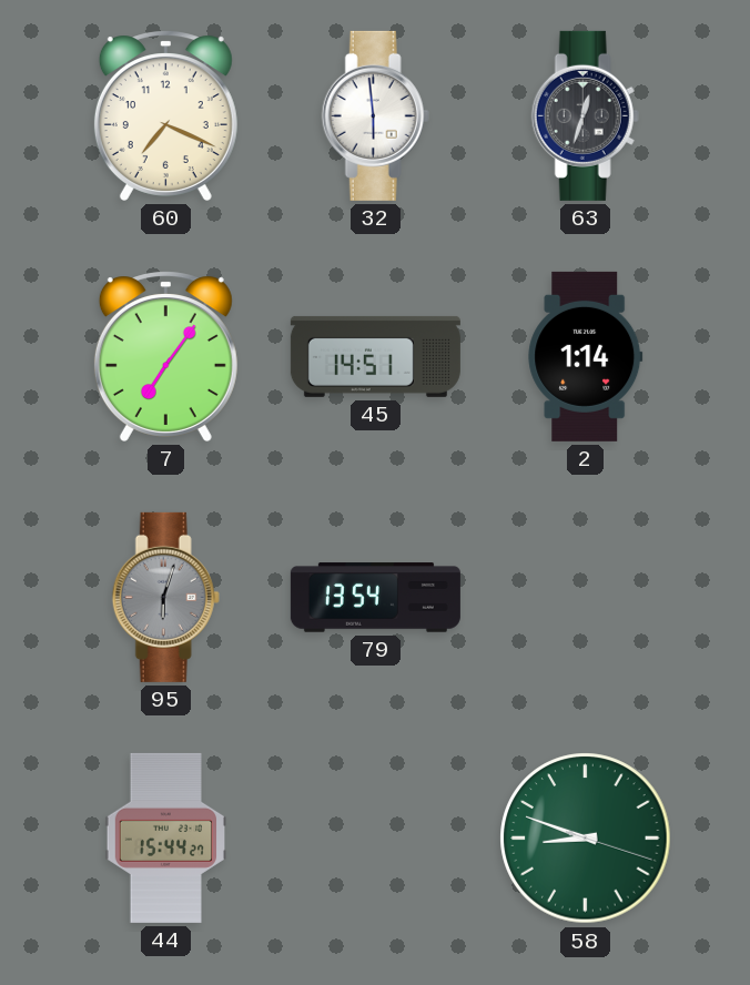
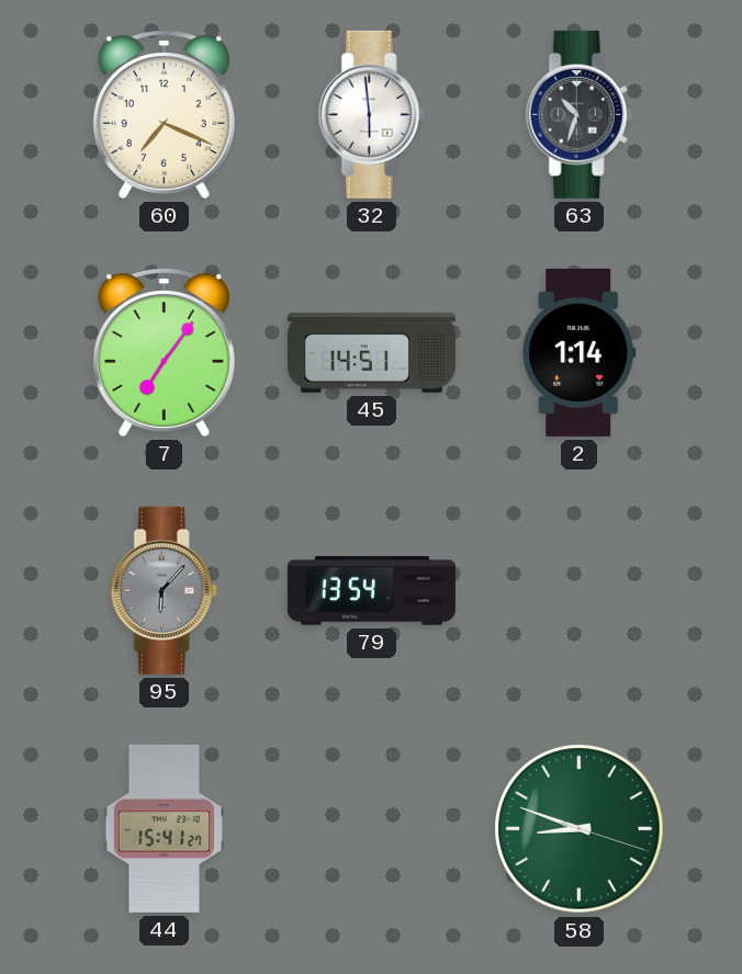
63: 12:33 -> 10:33 (578, 114)
95: 6:03 -> 6:07 (164, 590)
44: 15:44 -> 15:41 (165, 828)
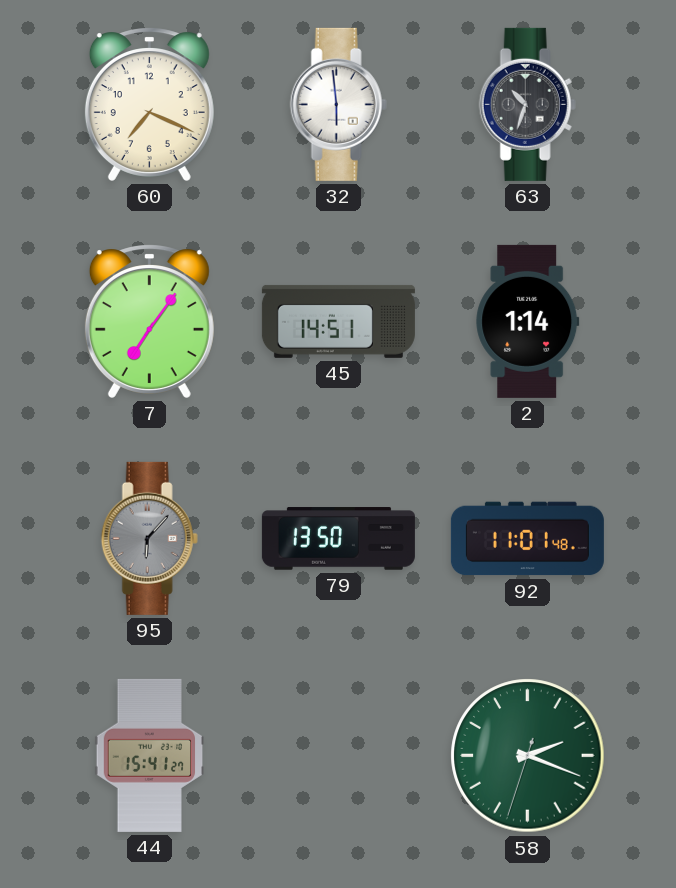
79: 13:54 -> 13:50 (338, 539)
92: none -> 11:01 (527, 539)
58: 8:48 -> 2:18 (528, 756)
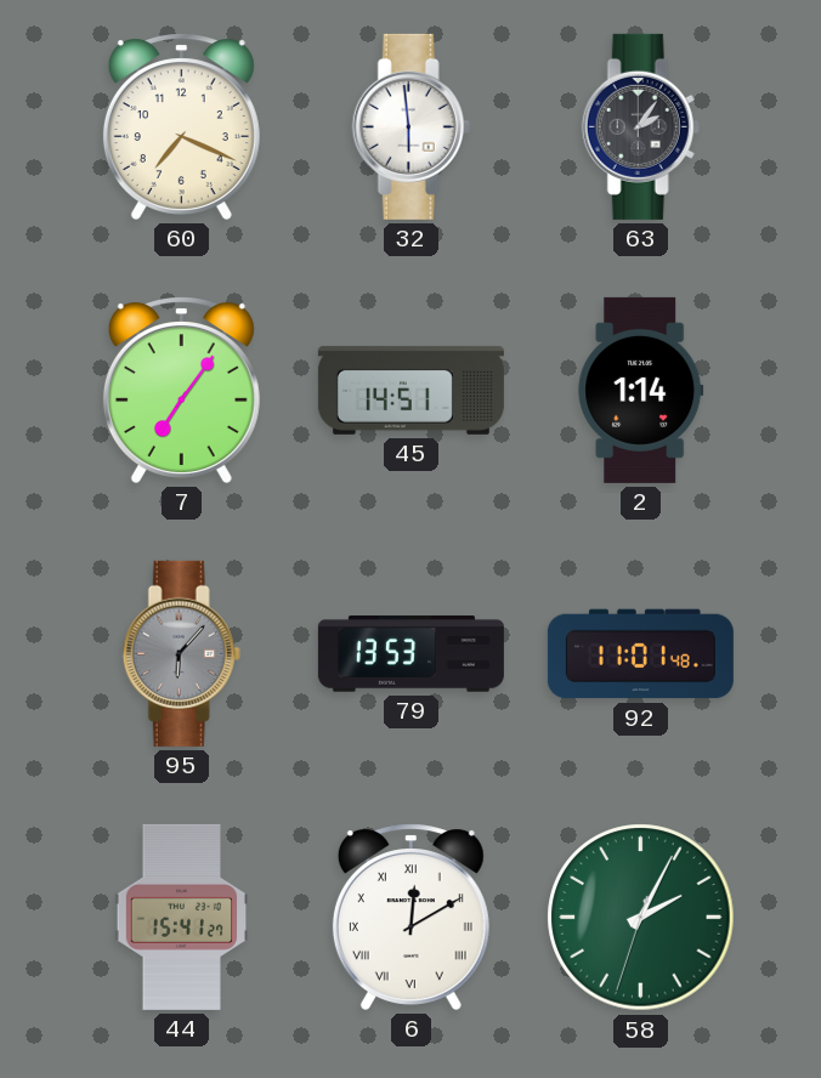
63: 10:33 -> 2:06 (640, 126)
79: 13:50 -> 13:53 (410, 654)
6: none -> 12:10 (410, 917)
58: 2:18 -> 2:04 (641, 918)
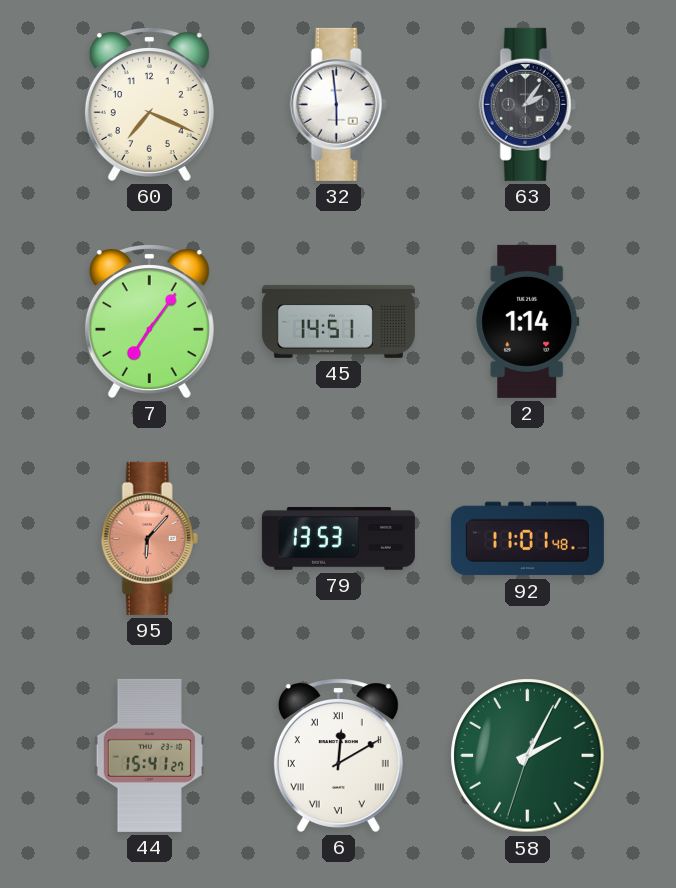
95 dial: grey -> salmon (149, 538)
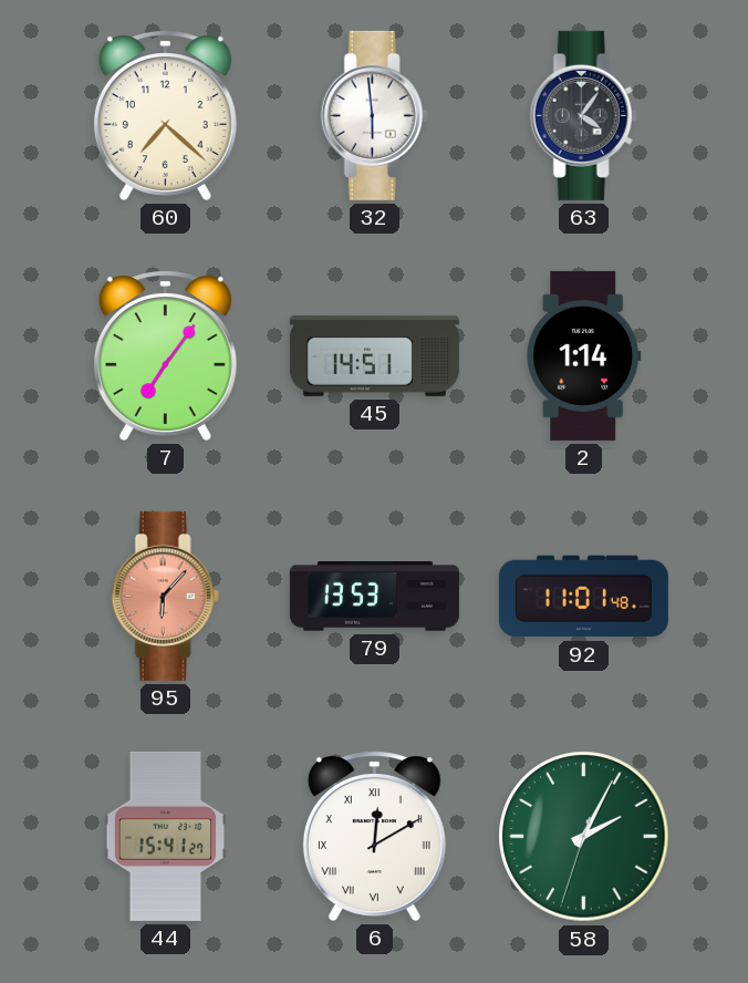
60: 7:19 -> 7:22 (165, 115)
63: 2:06 -> 4:06 (583, 115)
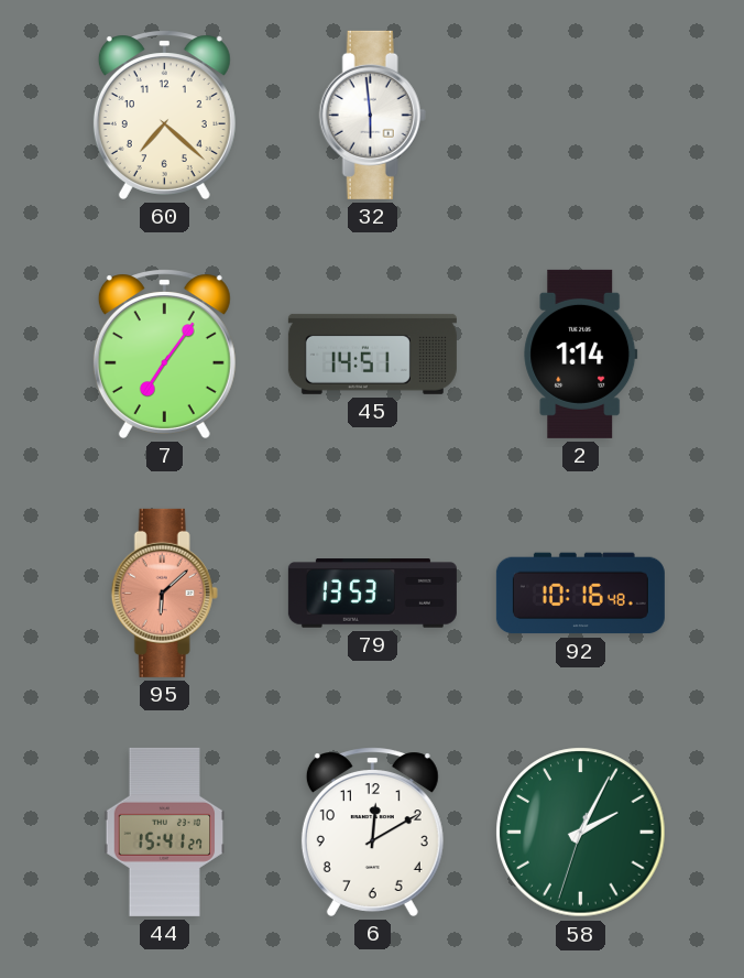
63: 4:06 -> none (583, 115)
95: 6:07 -> 6:08 (164, 593)
92: 11:01 -> 10:16 (580, 594)
6 numerals: Roman -> Arabic (372, 832)
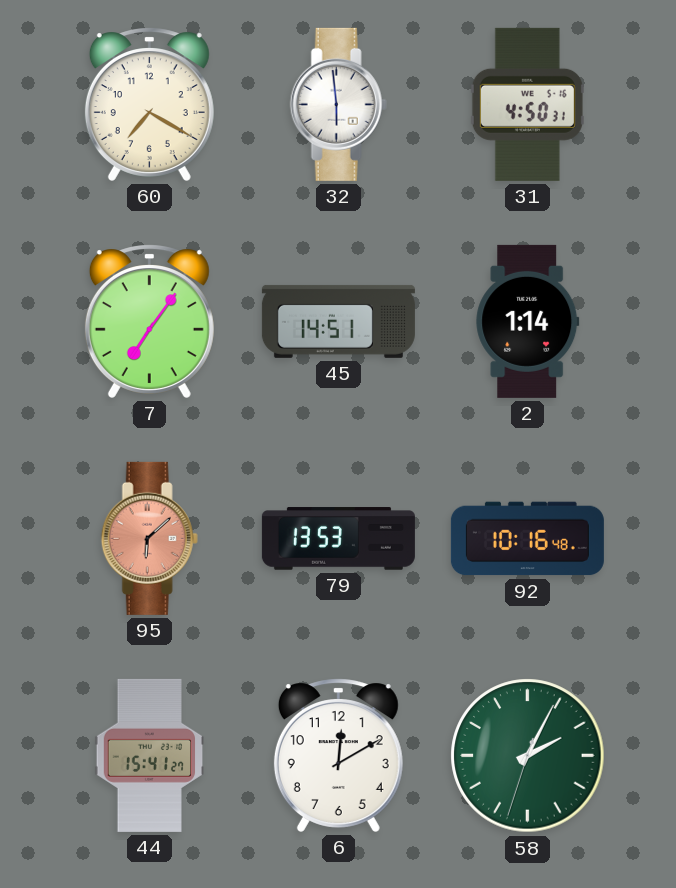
60: 7:22 -> 7:20 (149, 104)
31: none -> 4:50 (527, 104)
